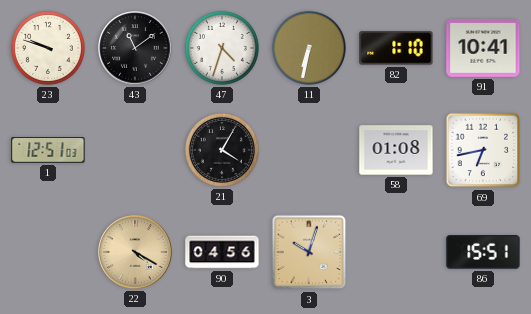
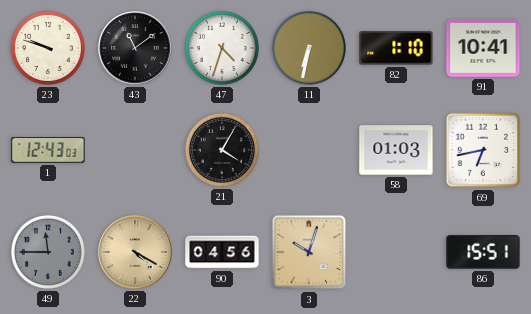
1: 12:51 -> 12:43 (48, 151)
58: 01:08 -> 01:03 (396, 150)
49: none -> 11:45 (48, 252)
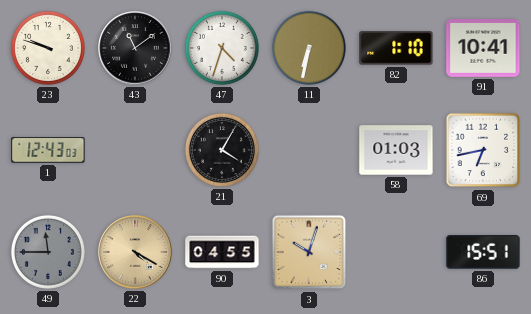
90: 04:56 -> 04:55 (222, 252)
